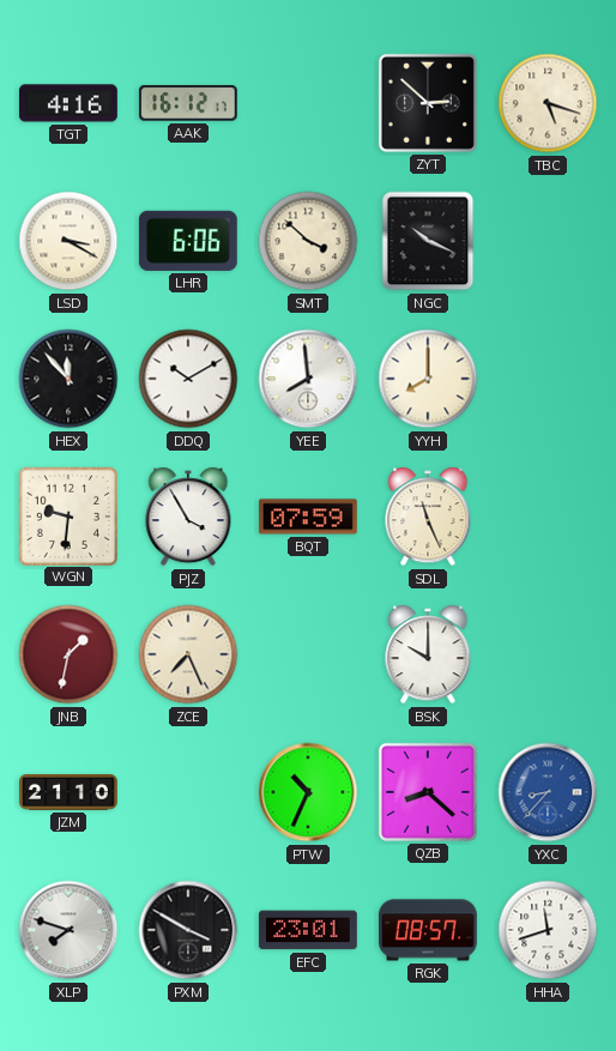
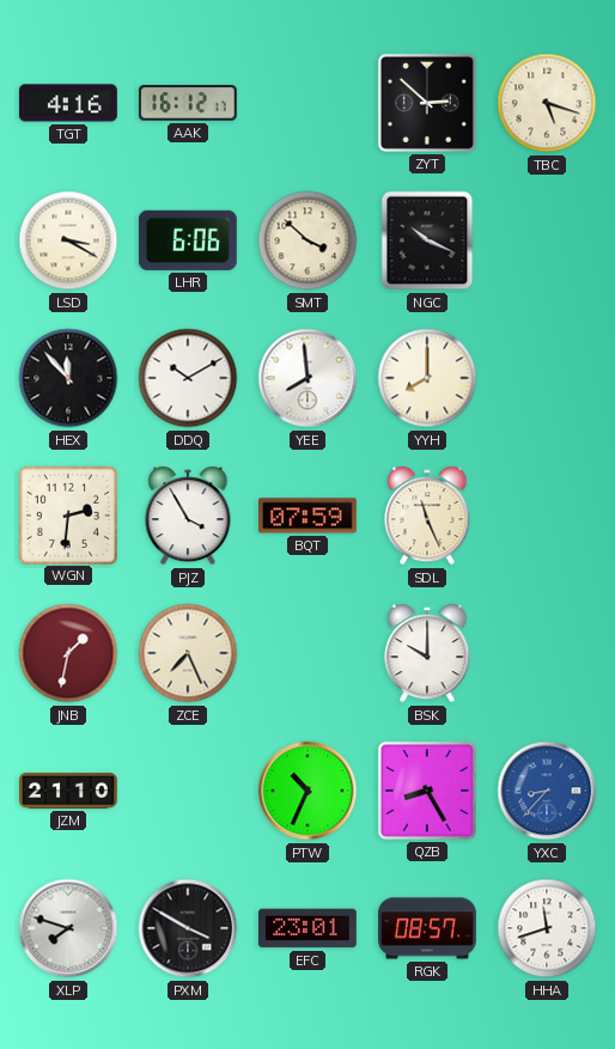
WGN: 9:31 -> 2:31 (67, 514)
QZB: 8:22 -> 8:25 (427, 791)
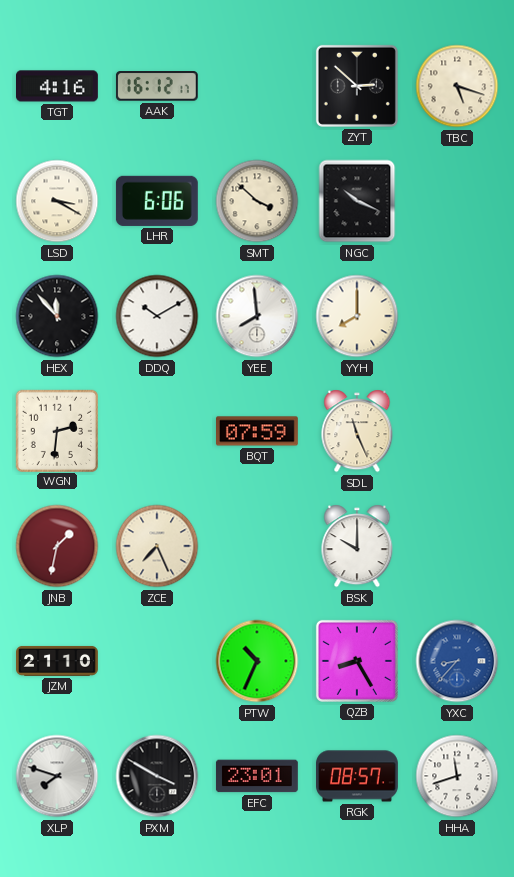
PJZ: 3:55 -> none (188, 516)
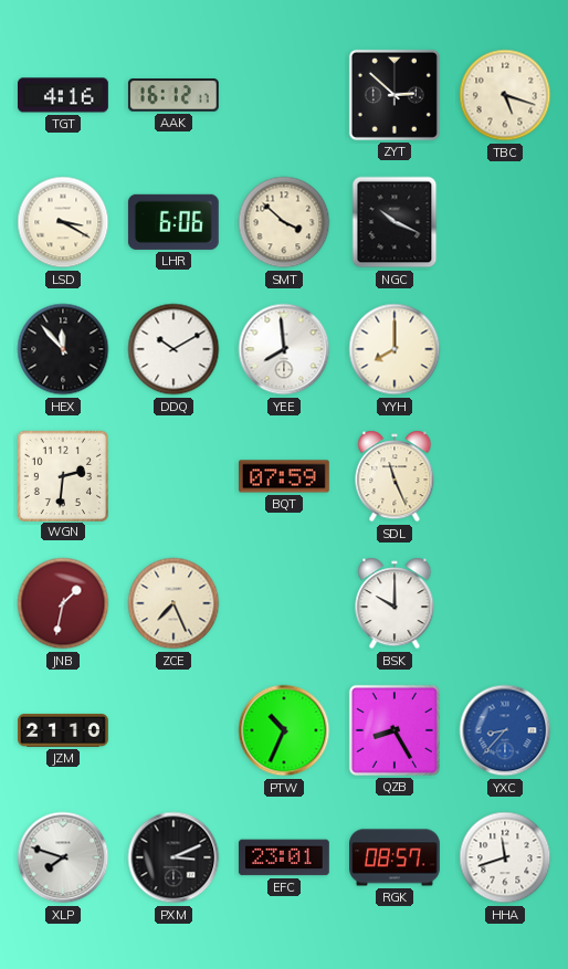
PXM: 3:50 -> 3:11 (173, 857)
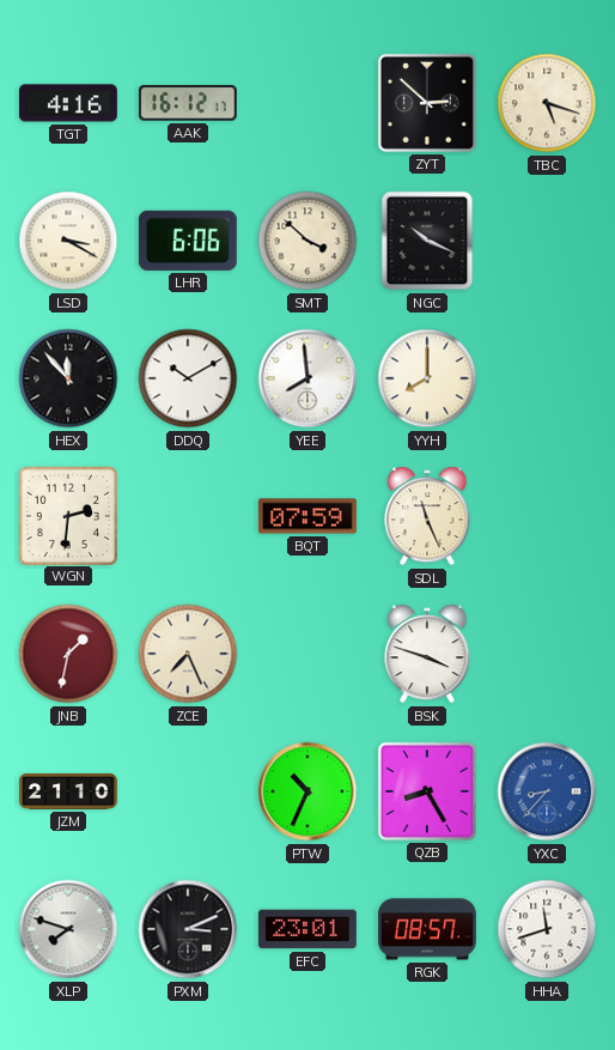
BSK: 10:00 -> 3:48 (427, 654)
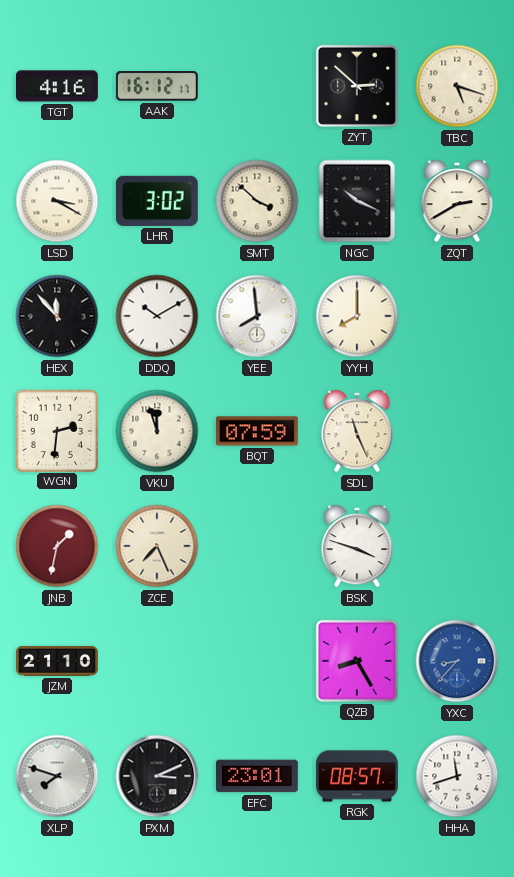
LHR: 6:06 -> 3:02 (157, 201)
ZQT: none -> 2:40 (457, 201)
VKU: none -> 11:57 (157, 431)
PTW: 10:34 -> none (307, 791)
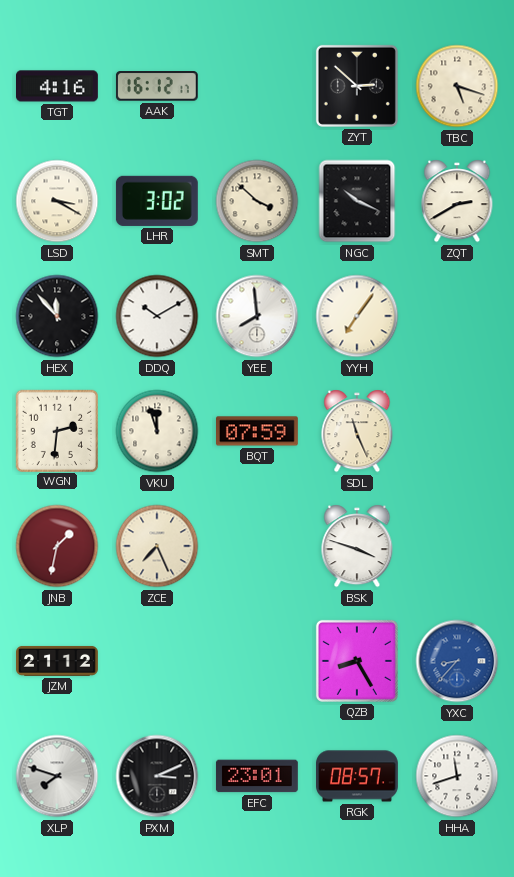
YYH: 8:00 -> 7:06 (357, 316)
JZM: 21:10 -> 21:12 (58, 661)
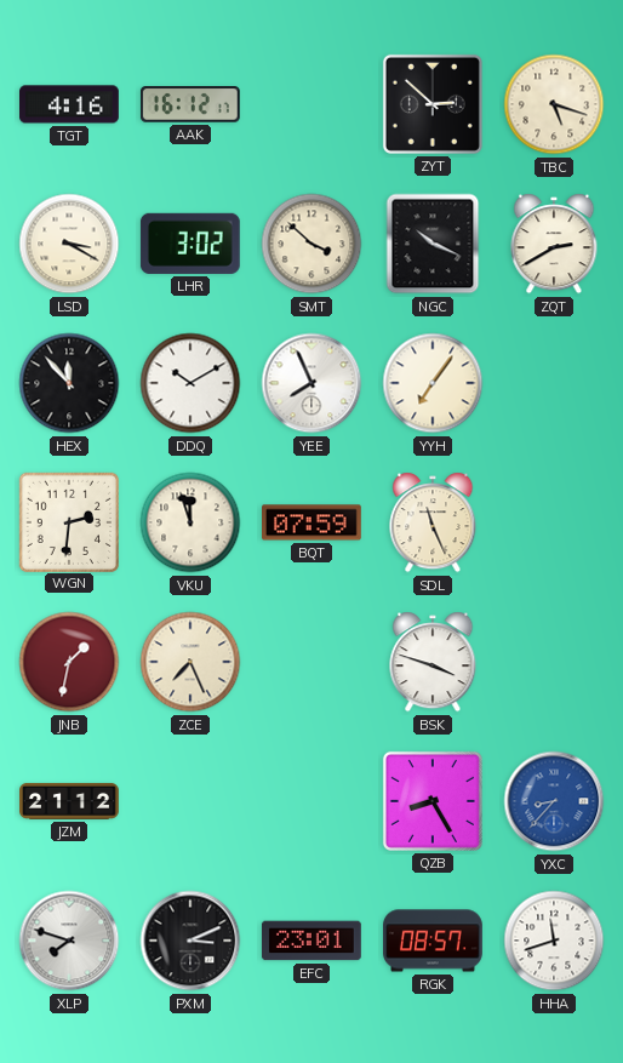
YEE: 7:59 -> 7:56 (311, 383)
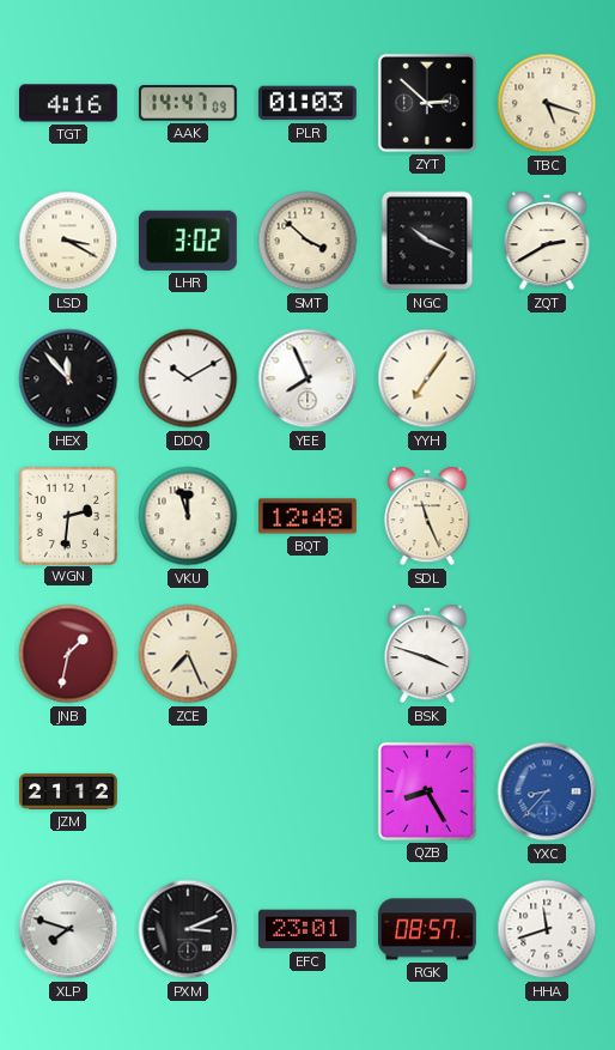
AAK: 16:12 -> 14:47 (188, 104)
PLR: none -> 01:03 (307, 103)
BQT: 07:59 -> 12:48 (309, 516)
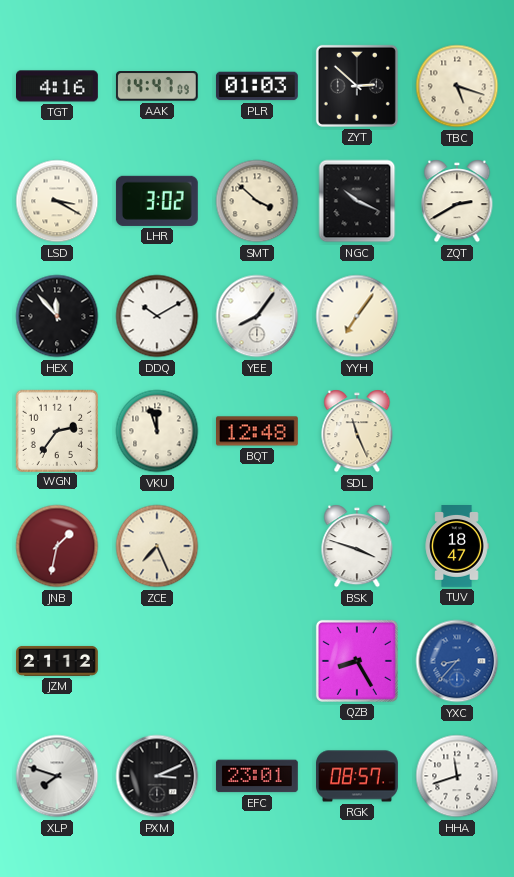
YEE: 7:56 -> 8:06 (257, 316)
WGN: 2:31 -> 2:36 (56, 430)
TUV: none -> 18:47 (457, 547)
